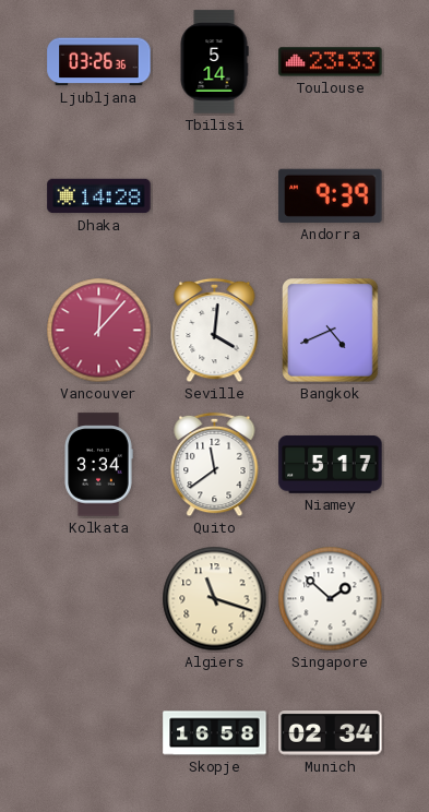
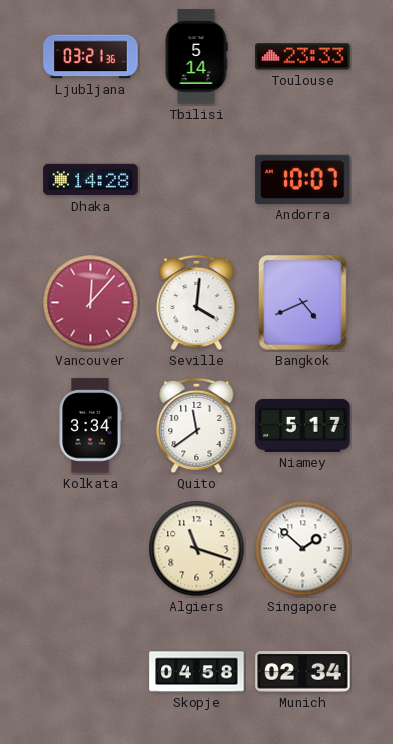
Ljubljana: 03:26 -> 03:21 (91, 57)
Andorra: 9:39 -> 10:07 (303, 179)
Skopje: 16:58 -> 04:58 (197, 672)
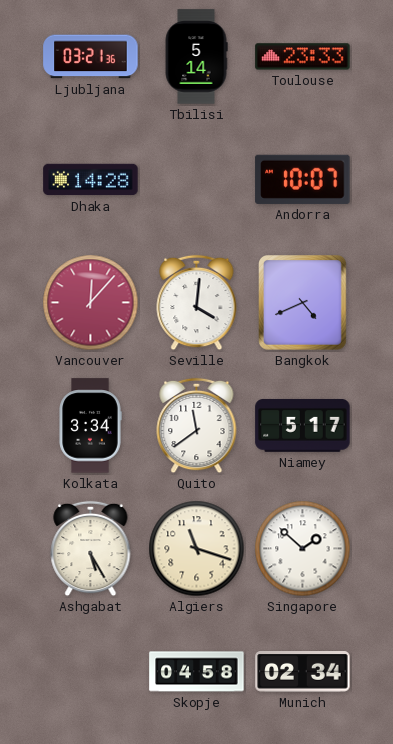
Ashgabat: none -> 5:25 (91, 549)
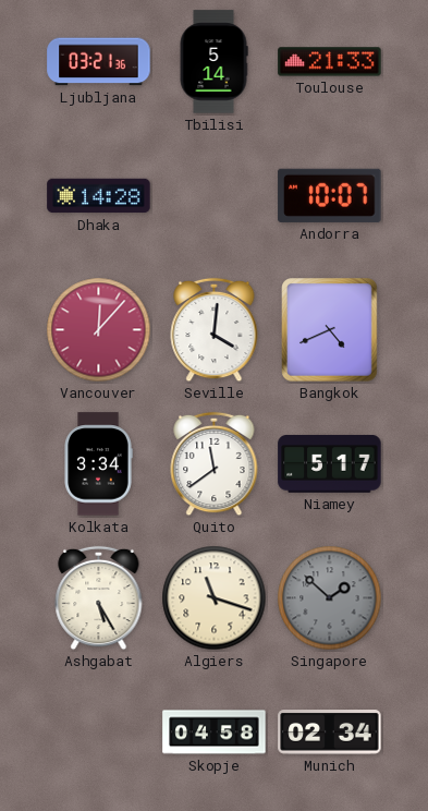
Toulouse: 23:33 -> 21:33 (330, 62)
Singapore dial: white -> grey (330, 598)
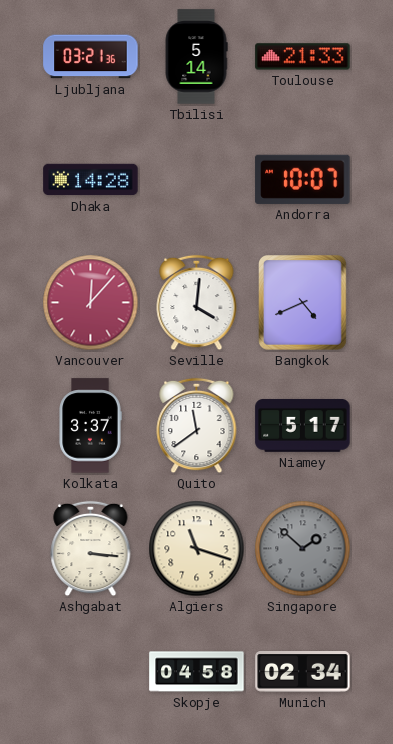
Kolkata: 3:34 -> 3:37 (90, 426)
Ashgabat: 5:25 -> 3:16 (91, 549)
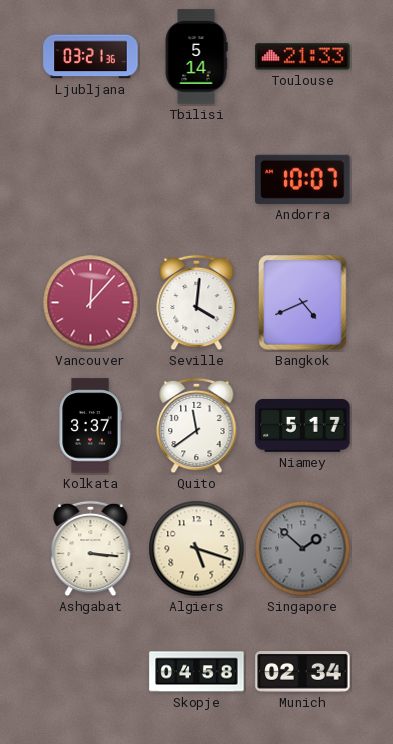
Dhaka: 14:28 -> none (91, 180)
Algiers: 11:18 -> 5:18 (197, 549)
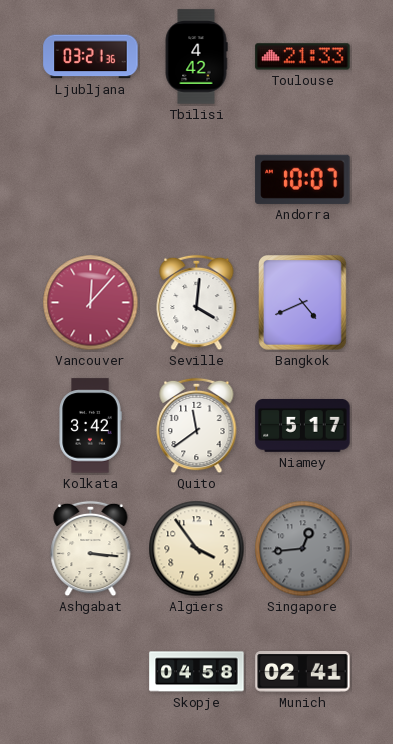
Tbilisi: 5:14 -> 4:42 (196, 57)
Kolkata: 3:37 -> 3:42 (90, 426)
Algiers: 5:18 -> 3:54 (197, 549)
Singapore: 1:52 -> 12:44 (303, 549)
Munich: 02:34 -> 02:41 (303, 672)
